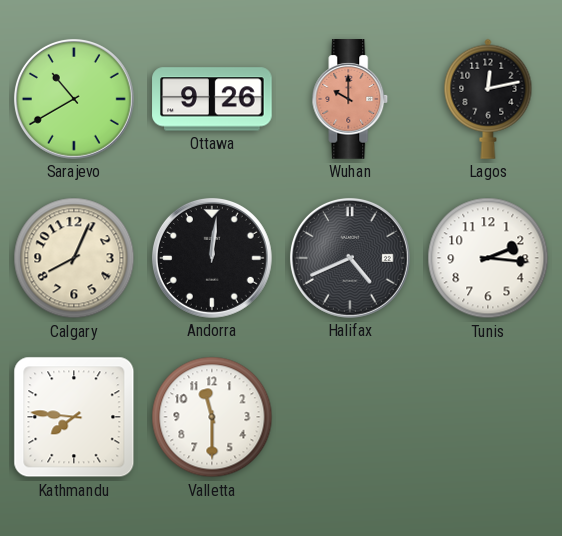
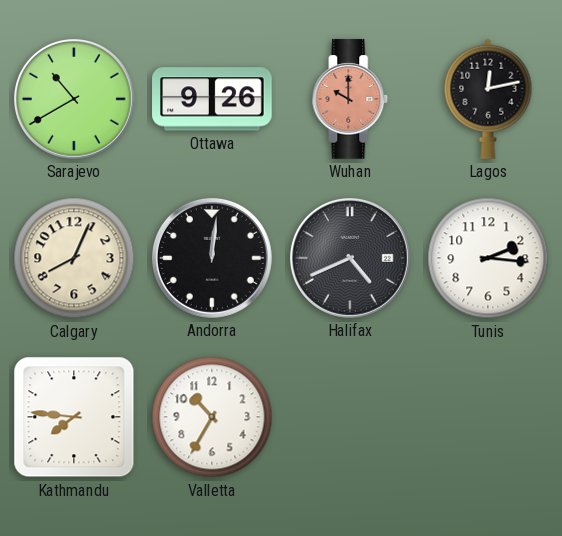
Valletta: 11:30 -> 10:35 (212, 417)
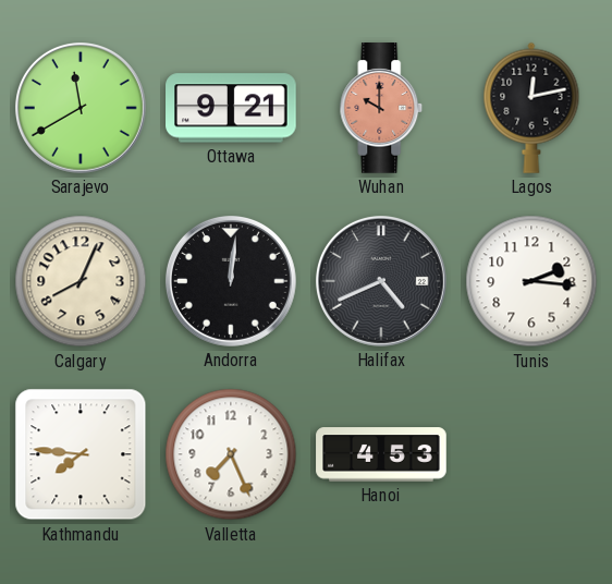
Sarajevo: 10:40 -> 11:40 (81, 108)
Ottawa: 9:26 -> 9:21 (231, 108)
Valletta: 10:35 -> 7:26 (231, 454)
Hanoi: none -> 4:53 (381, 454)
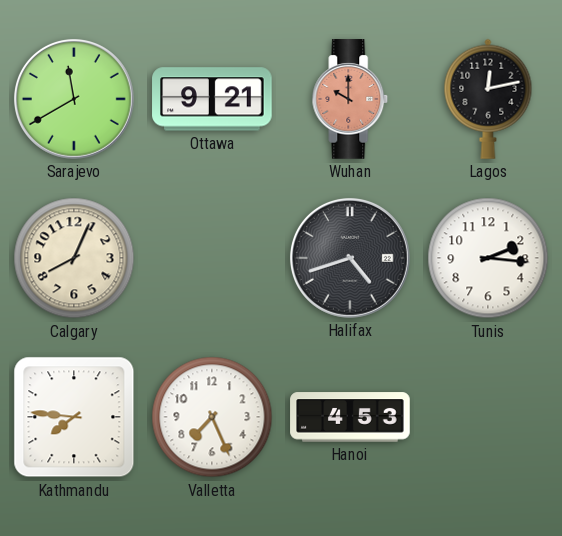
Andorra: 12:01 -> none (231, 281)
Halifax: 4:41 -> 4:42 (350, 258)
